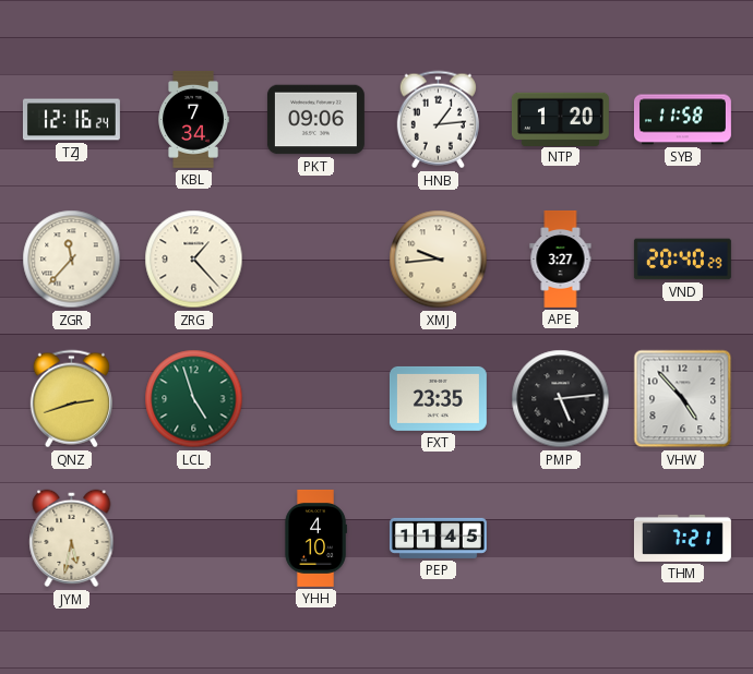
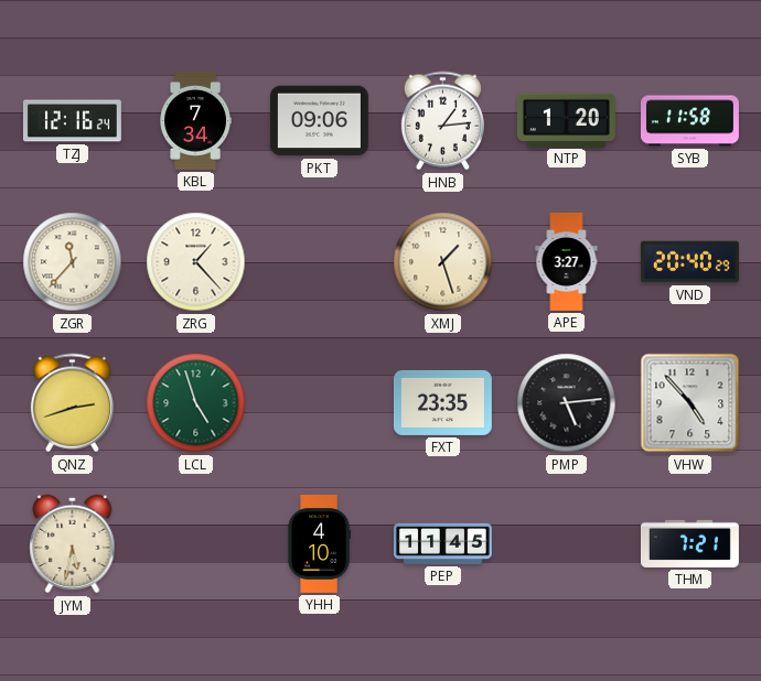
XMJ: 9:44 -> 1:27 (443, 262)
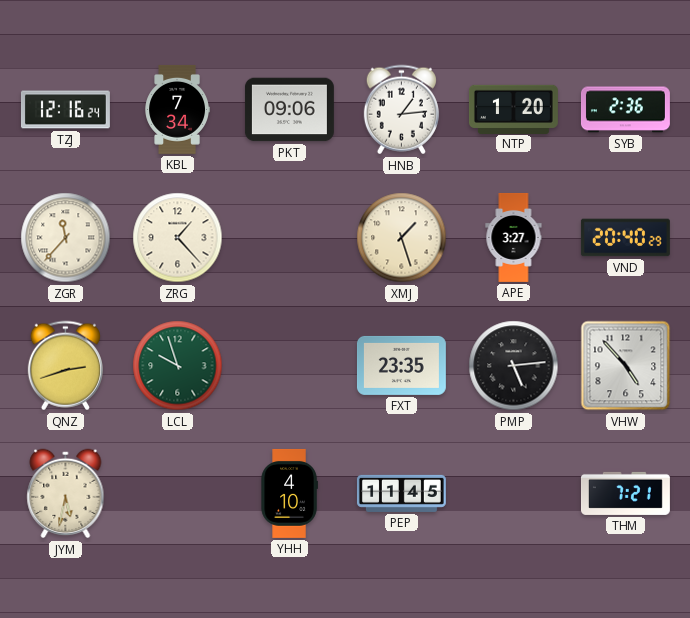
SYB: 11:58 -> 2:36 (625, 110)
LCL: 4:57 -> 9:57 (178, 366)
